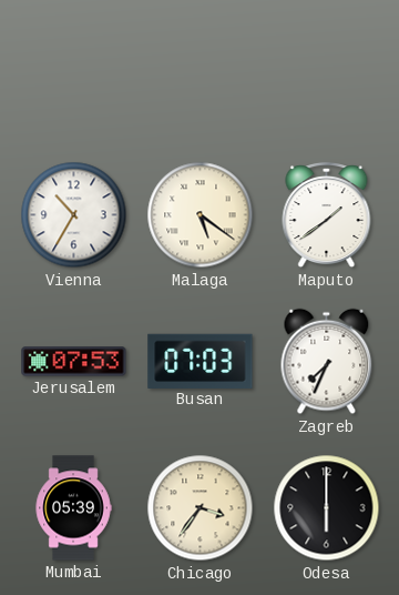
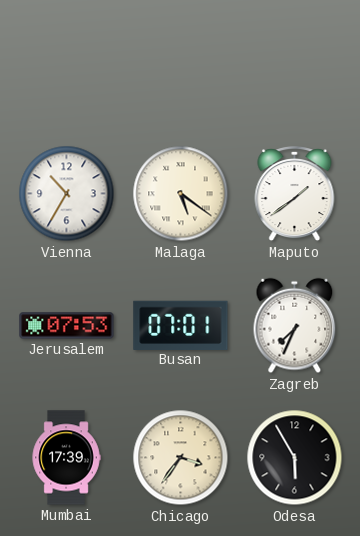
Busan: 07:03 -> 07:01 (181, 325)
Mumbai: 05:39 -> 17:39 (66, 458)
Odesa: 6:00 -> 5:55 (295, 458)
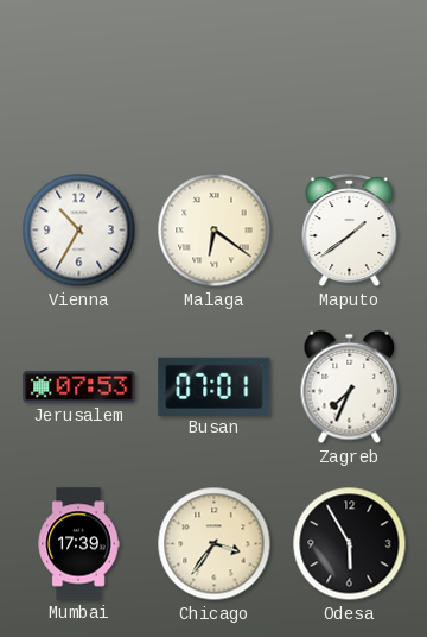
Malaga: 5:21 -> 6:21 (215, 231)
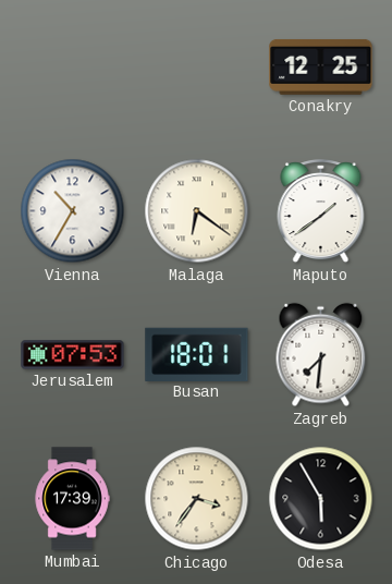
Conakry: none -> 12:25 (321, 66)
Busan: 07:01 -> 18:01 (197, 354)
Zagreb: 7:34 -> 7:31 (321, 355)
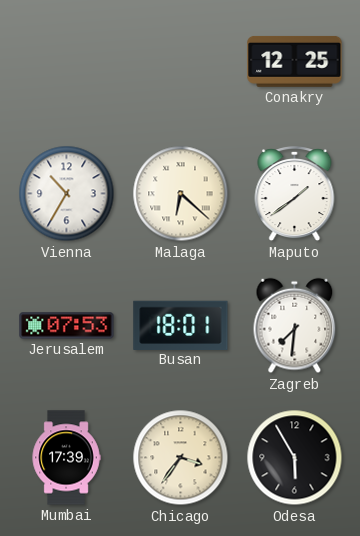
Malaga: 6:21 -> 6:22 (181, 194)
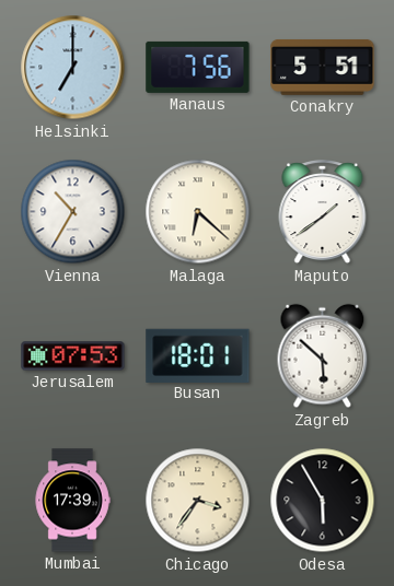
Helsinki: none -> 7:00 (73, 68)
Manaus: none -> 7:56 (198, 67)
Conakry: 12:25 -> 5:51 (323, 67)
Zagreb: 7:31 -> 5:52 (323, 356)
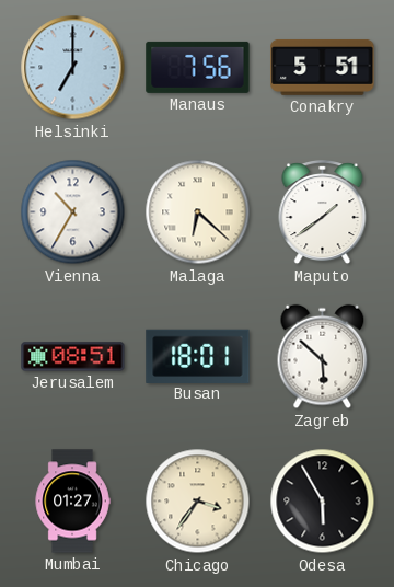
Jerusalem: 07:53 -> 08:51 (73, 357)
Mumbai: 17:39 -> 01:27 (72, 502)
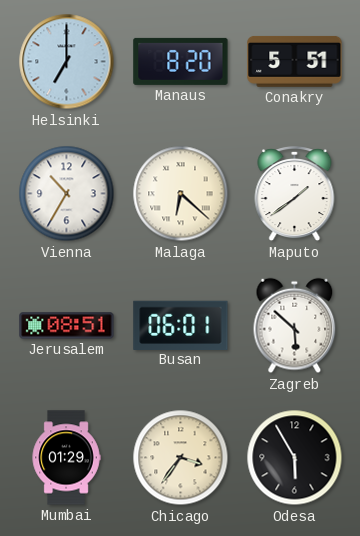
Manaus: 7:56 -> 8:20 (181, 61)
Busan: 18:01 -> 06:01 (181, 325)
Mumbai: 01:27 -> 01:29 (66, 458)
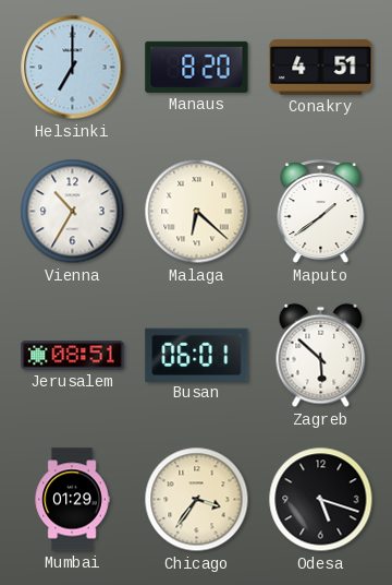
Conakry: 5:51 -> 4:51 (321, 67)
Odesa: 5:55 -> 5:18 (321, 500)
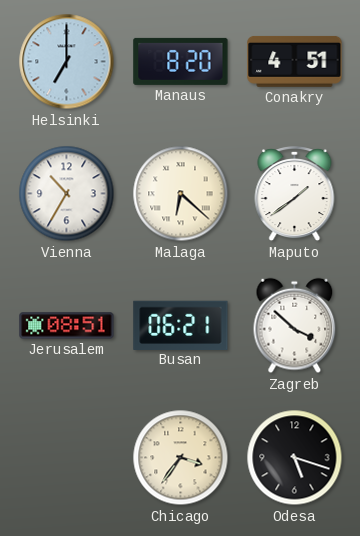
Busan: 06:01 -> 06:21 (181, 325)
Zagreb: 5:52 -> 3:52 (295, 326)
Mumbai: 01:29 -> none (72, 500)
